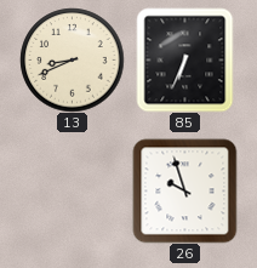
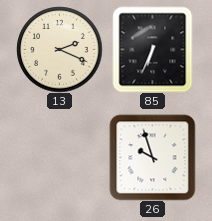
13: 8:41 -> 2:19 (59, 49)
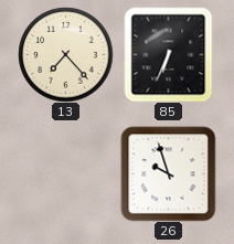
13: 2:19 -> 7:23 (65, 54)
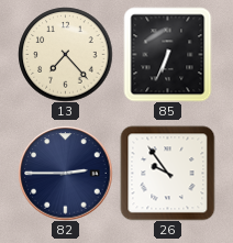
82: none -> 2:45 (65, 173)
26: 9:57 -> 9:54 (167, 173)
